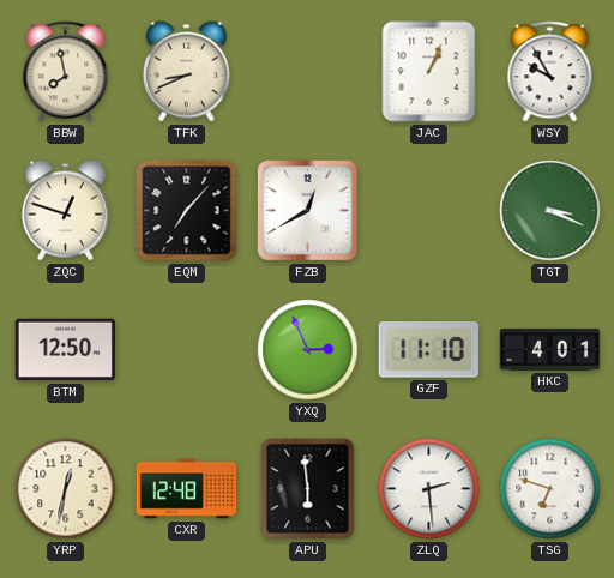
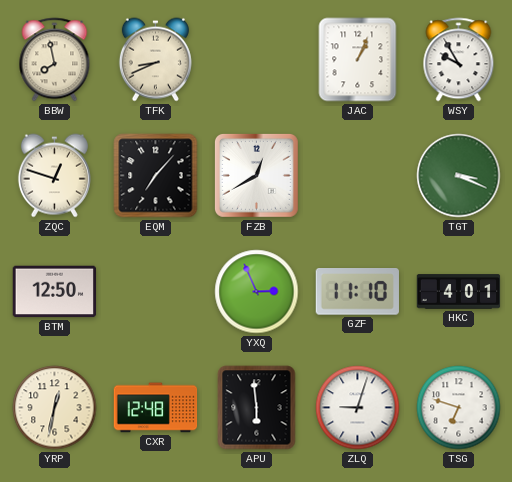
ZLQ: 2:29 -> 9:03 (358, 408)
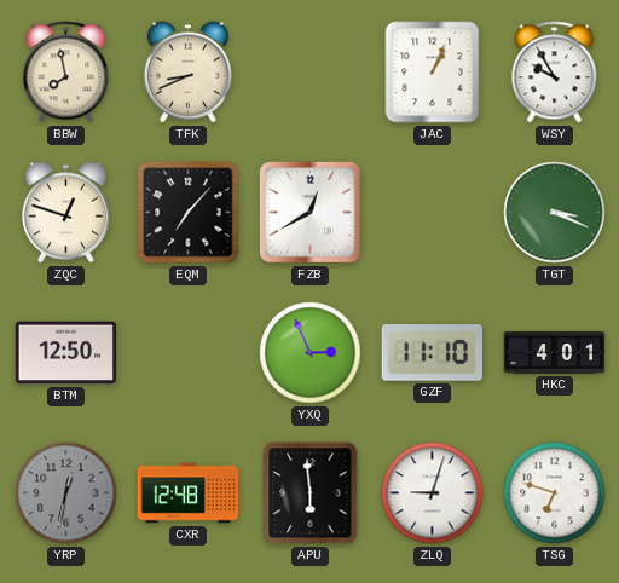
YRP dial: cream -> grey (66, 493)
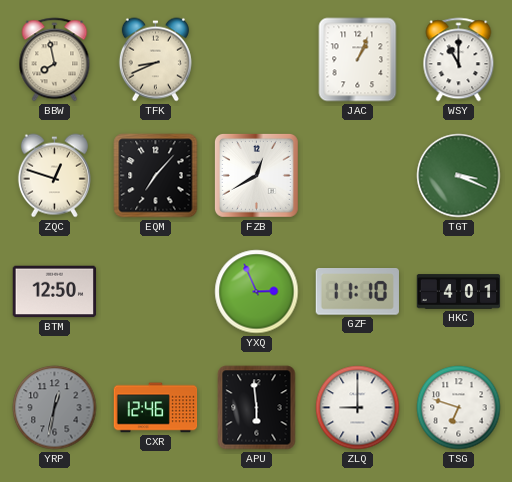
WSY: 9:55 -> 11:00 (459, 60)
CXR: 12:48 -> 12:46 (156, 408)
ZLQ: 9:03 -> 9:00 (358, 408)
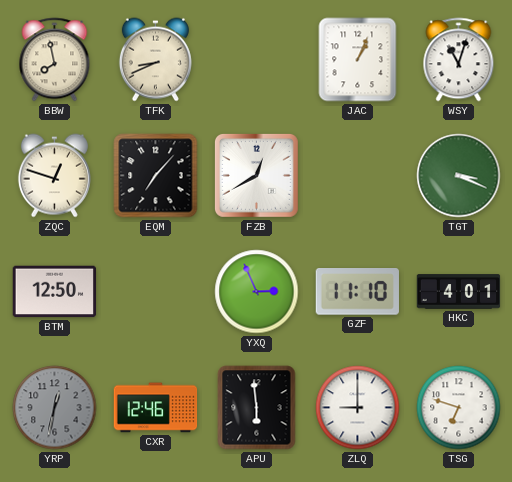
WSY: 11:00 -> 11:03 (459, 60)
